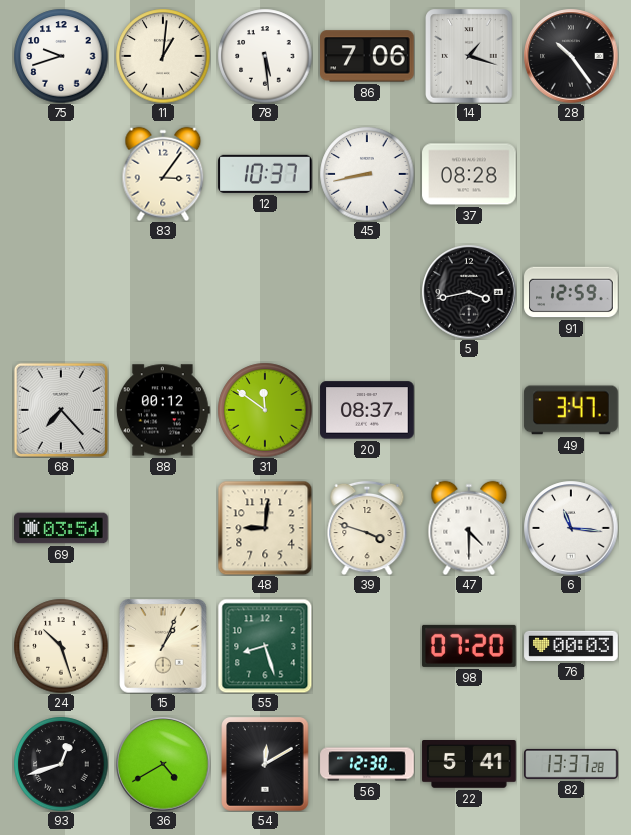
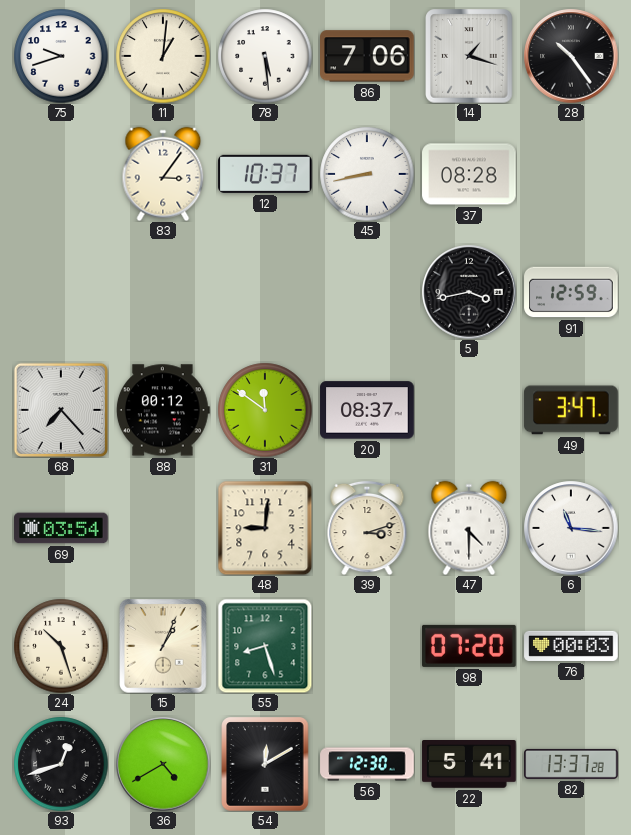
39: 3:48 -> 3:12 (367, 528)
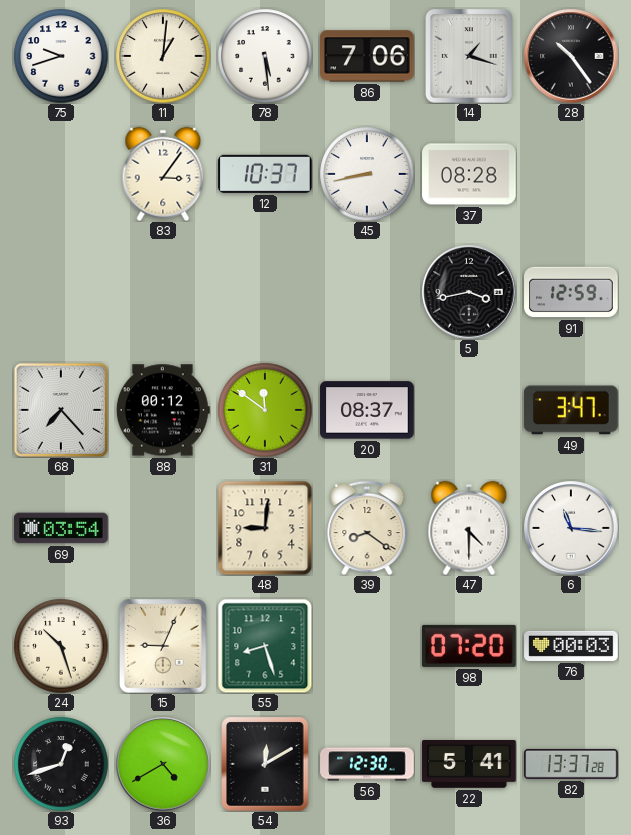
39: 3:12 -> 8:21 (367, 528)
15: 1:04 -> 9:04 (163, 646)
